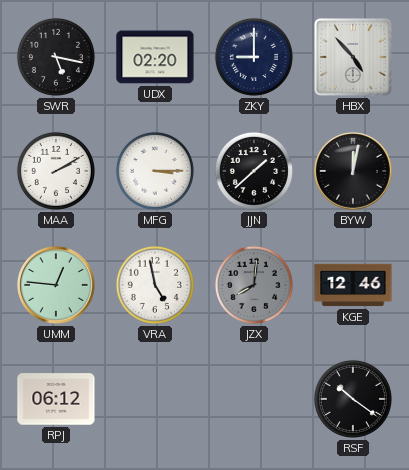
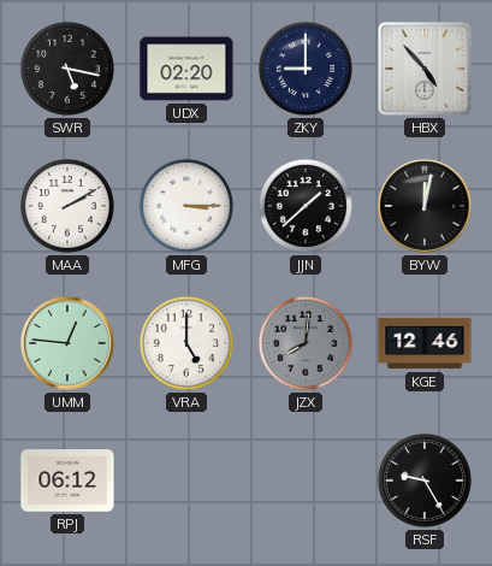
VRA: 4:58 -> 5:00 (186, 343)
RSF: 10:21 -> 9:25 (425, 480)
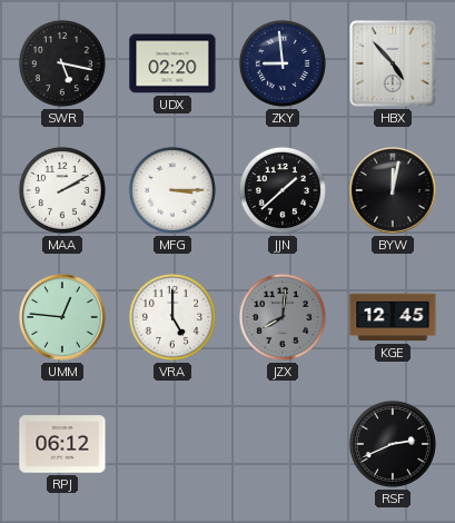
ZKY: 9:00 -> 8:59 (283, 63)
KGE: 12:46 -> 12:45 (393, 317)
RSF: 9:25 -> 2:41 (393, 444)
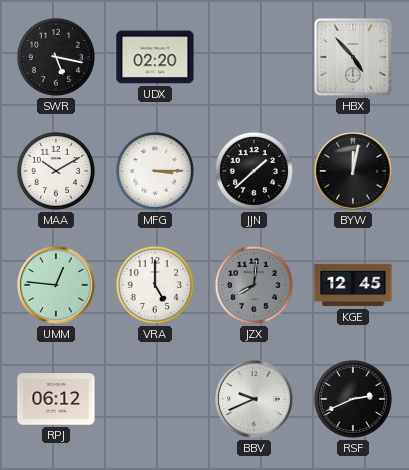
ZKY: 8:59 -> none (283, 63)
MAA: 2:10 -> 10:10 (56, 171)
BBV: none -> 9:41 (254, 399)
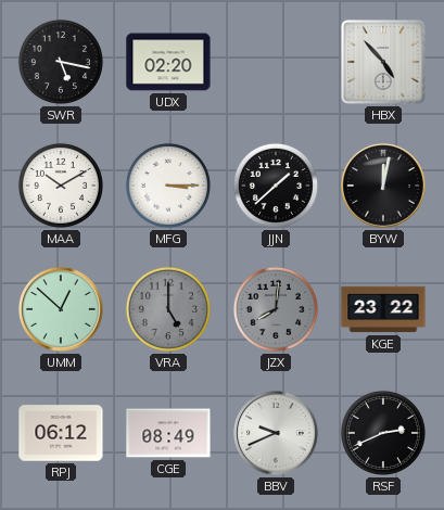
UMM: 12:46 -> 12:52 (61, 309)
VRA dial: white -> grey (168, 309)
KGE: 12:45 -> 23:22 (383, 309)
CGE: none -> 08:49 (168, 433)
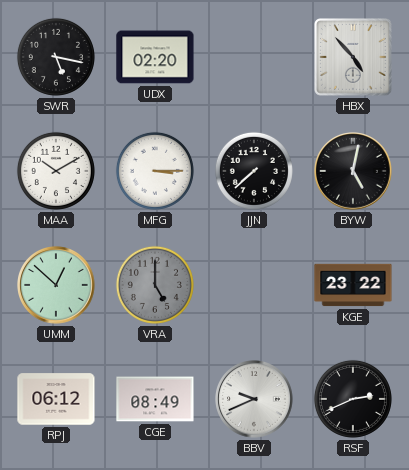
JJN: 1:38 -> 7:38 (254, 171)
BYW: 12:02 -> 5:02 (353, 171)
JZX: 8:01 -> none (276, 309)
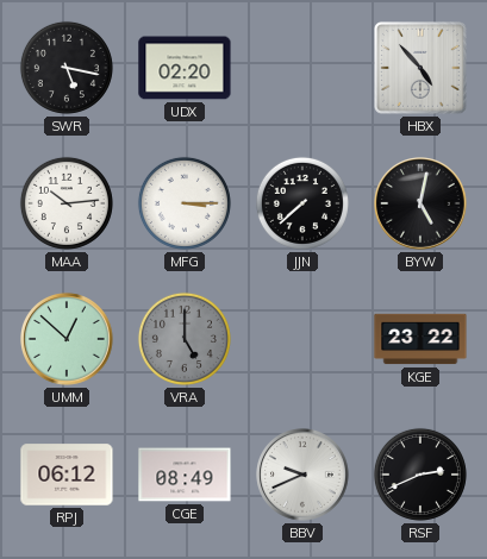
MAA: 10:10 -> 10:14 (67, 203)
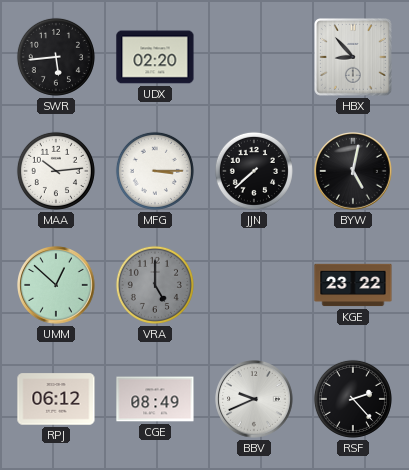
SWR: 5:17 -> 5:44 (56, 57)
HBX: 4:53 -> 8:53 (354, 58)
RSF: 2:41 -> 2:23 (353, 399)
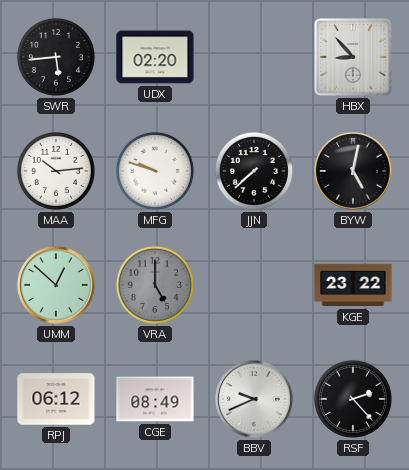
MFG: 3:15 -> 9:48 (155, 171)
